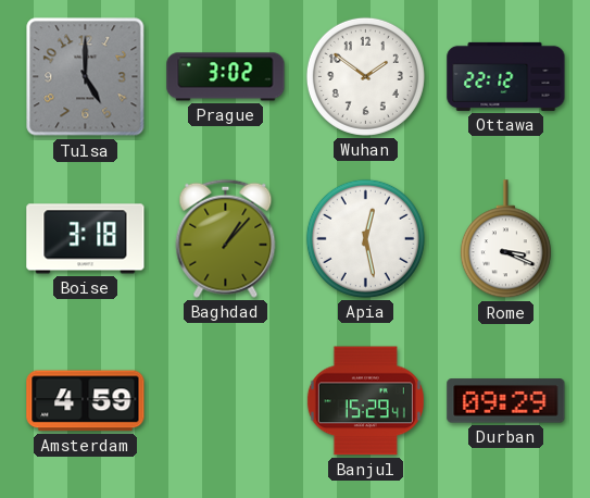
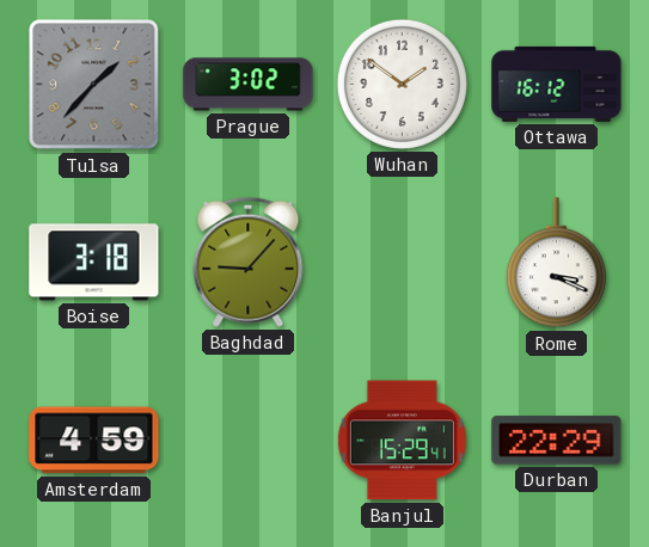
Tulsa: 5:00 -> 1:37 (94, 85)
Ottawa: 22:12 -> 16:12 (557, 84)
Baghdad: 1:07 -> 9:07 (249, 262)
Apia: 12:28 -> none (365, 238)
Durban: 09:29 -> 22:29 (557, 441)
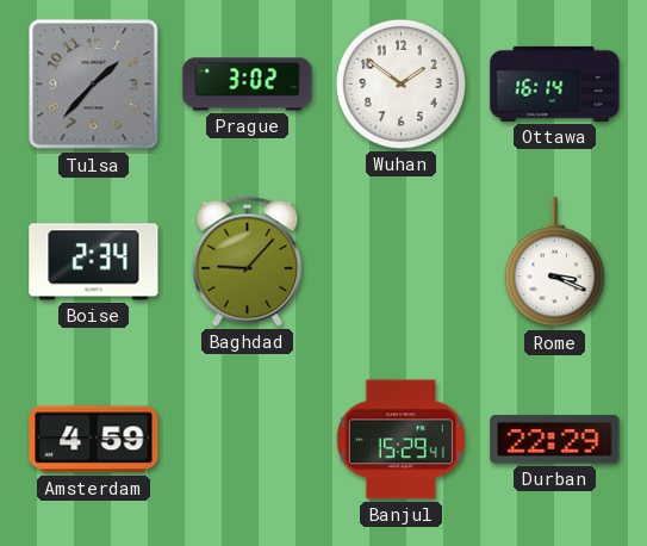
Ottawa: 16:12 -> 16:14 (555, 83)
Boise: 3:18 -> 2:34 (94, 262)
